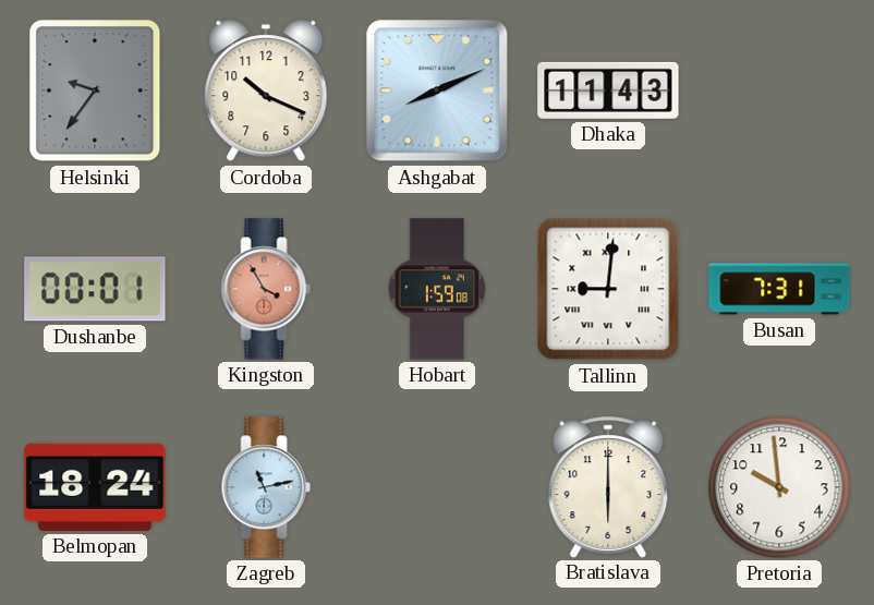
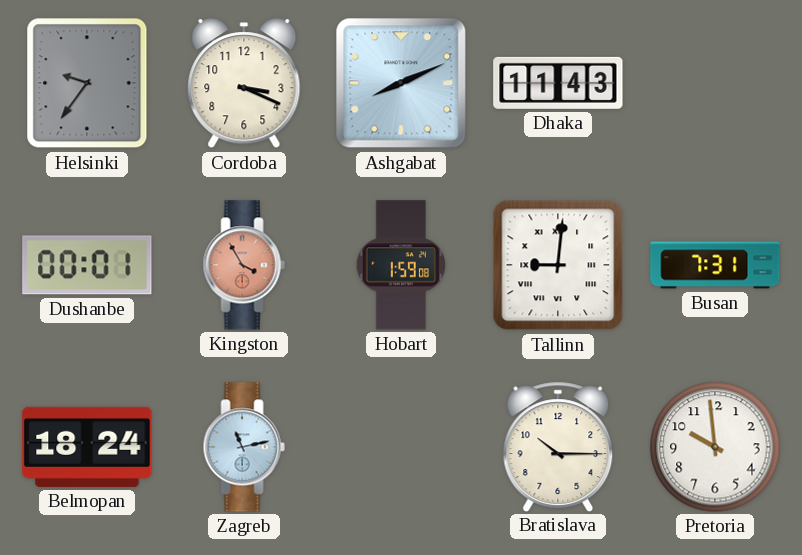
Cordoba: 10:19 -> 3:19 (244, 84)
Bratislava: 6:00 -> 10:15 (558, 446)
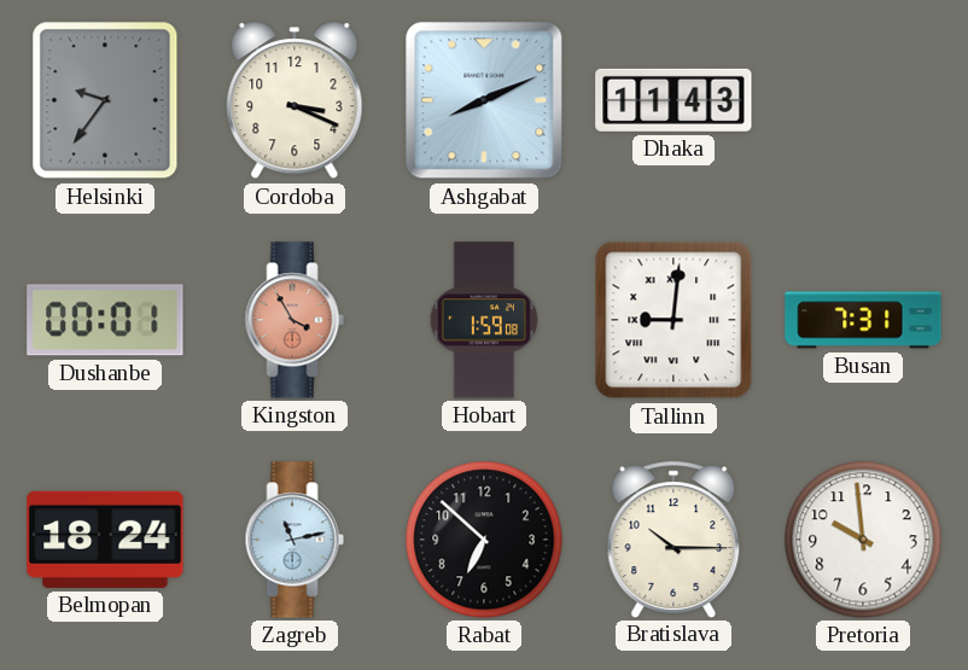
Rabat: none -> 6:52 (484, 540)
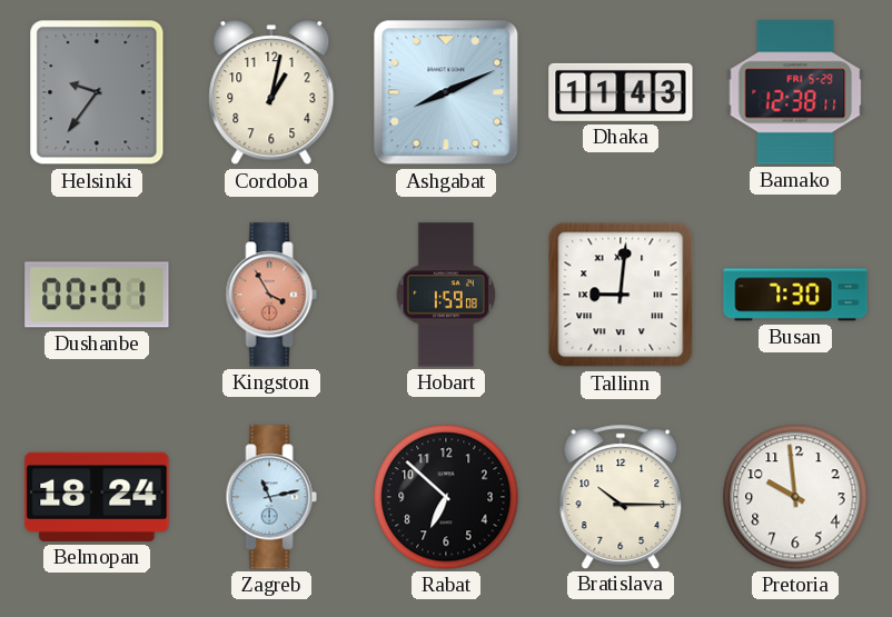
Cordoba: 3:19 -> 1:02 (271, 93)
Bamako: none -> 12:38 (795, 92)
Busan: 7:31 -> 7:30 (795, 295)
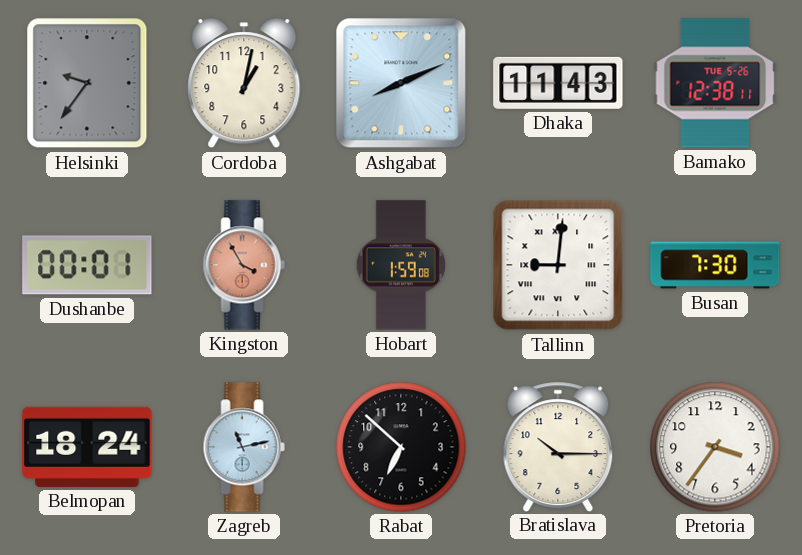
Bamako date: FRI 5-29 -> TUE 5-26 (715, 83)
Pretoria: 9:59 -> 3:36 (715, 447)
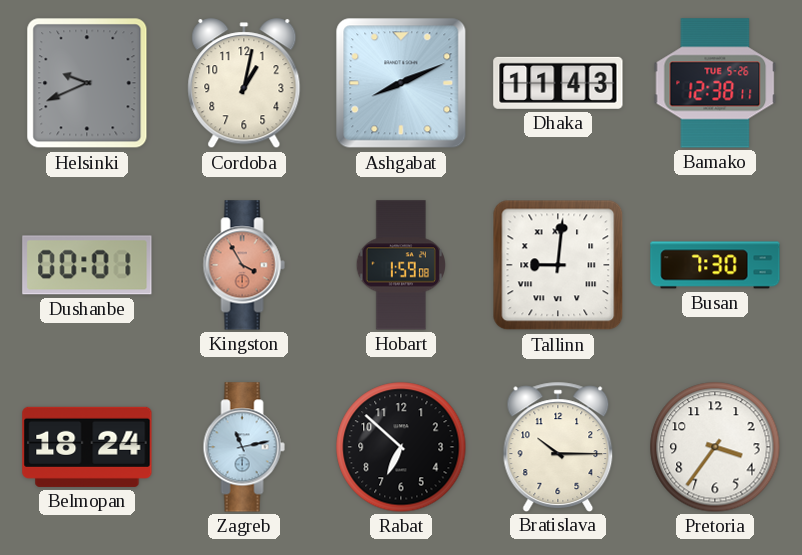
Helsinki: 9:36 -> 9:41 (87, 83)
